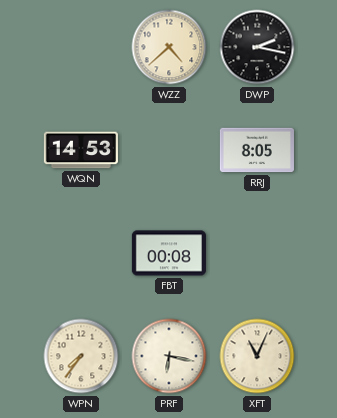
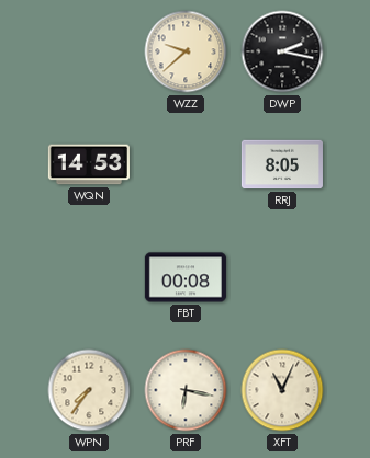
WZZ: 4:38 -> 9:38 (186, 51)
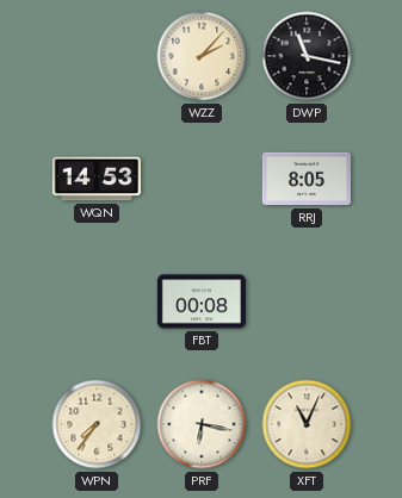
WZZ: 9:38 -> 2:07 (202, 56)
DWP: 2:17 -> 11:17 (307, 56)
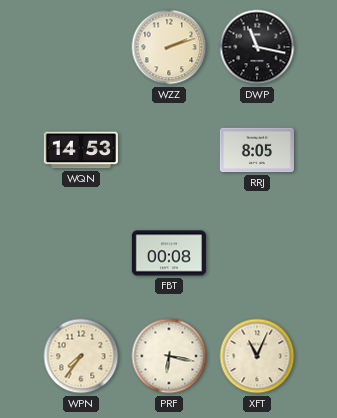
WZZ: 2:07 -> 2:12 (169, 47)
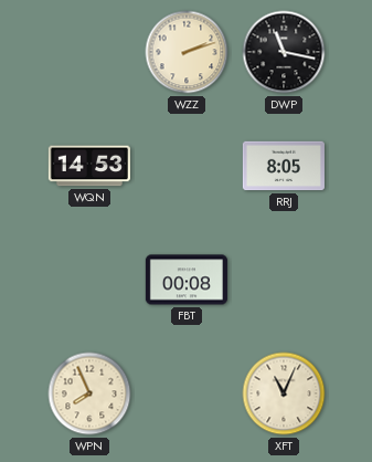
WPN: 7:36 -> 7:56 (89, 393)
PRF: 6:17 -> none (169, 356)
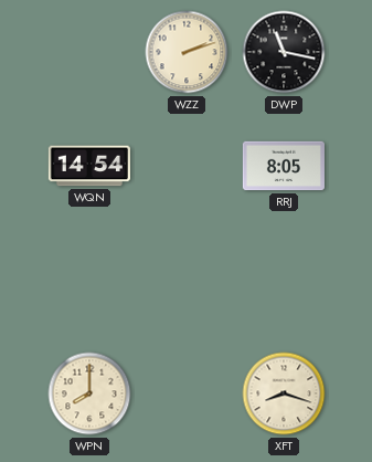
WQN: 14:53 -> 14:54 (89, 166)
FBT: 00:08 -> none (187, 280)
WPN: 7:56 -> 8:00 (89, 393)
XFT: 11:04 -> 8:18 (284, 393)
